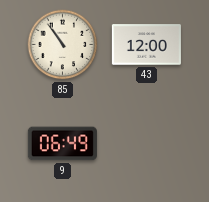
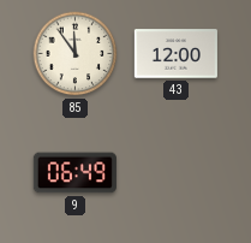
85: 10:54 -> 11:54 (76, 54)
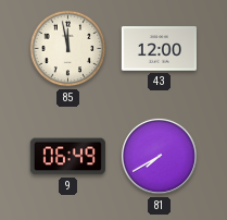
85: 11:54 -> 11:58 (68, 49)
81: none -> 7:40 (159, 156)
